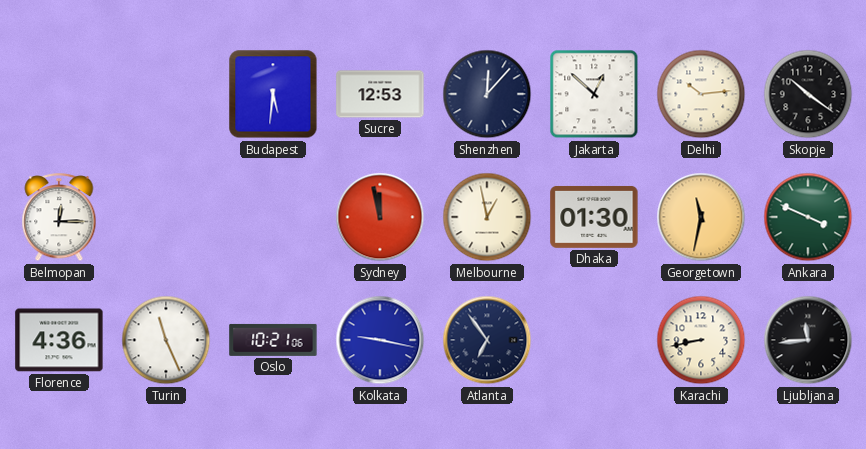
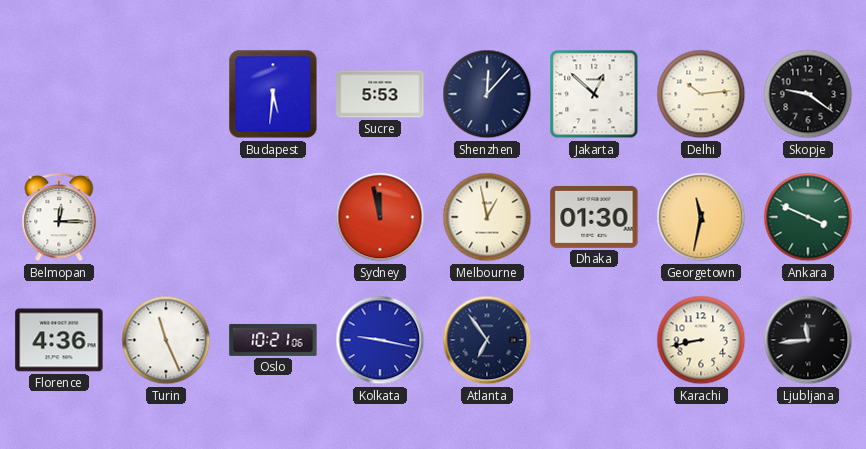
Sucre: 12:53 -> 5:53 (380, 94)
Skopje: 10:21 -> 9:21 (808, 94)
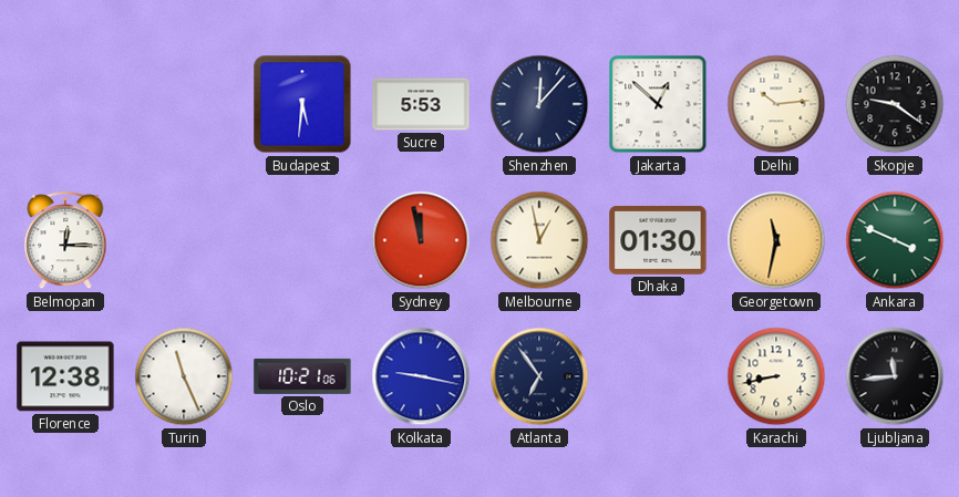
Florence: 4:36 -> 12:38 (65, 376)
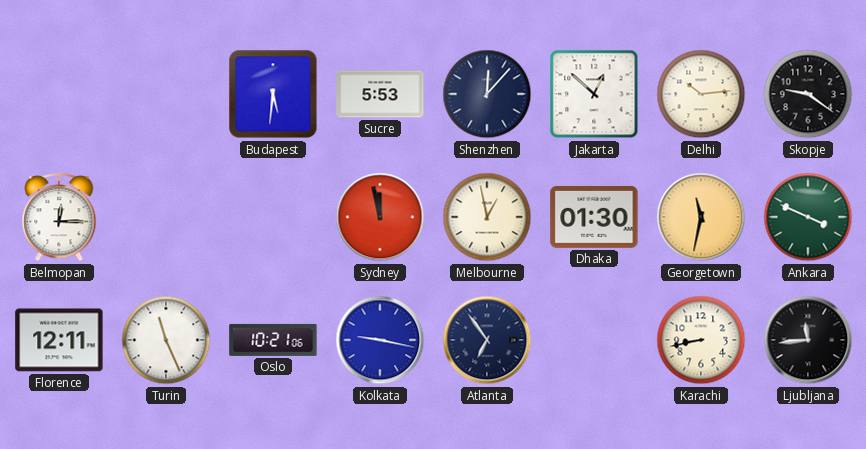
Florence: 12:38 -> 12:11 (59, 340)
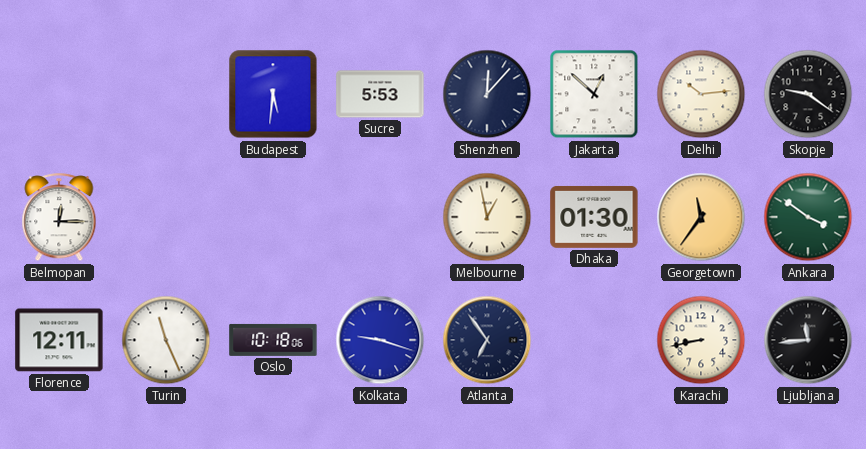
Sydney: 11:58 -> none (380, 217)
Georgetown: 11:32 -> 11:36 (701, 217)
Ankara: 3:49 -> 3:51 (808, 217)
Oslo: 10:21 -> 10:18 (273, 340)
Kolkata: 9:17 -> 9:18 (380, 340)
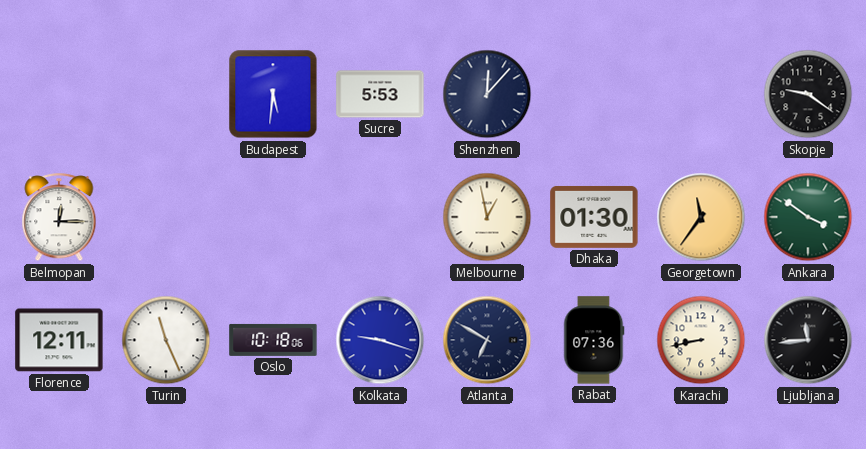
Jakarta: 12:52 -> none (594, 94)
Delhi: 10:14 -> none (701, 94)
Atlanta: 6:54 -> 6:50 (487, 340)
Rabat: none -> 07:36 (594, 340)
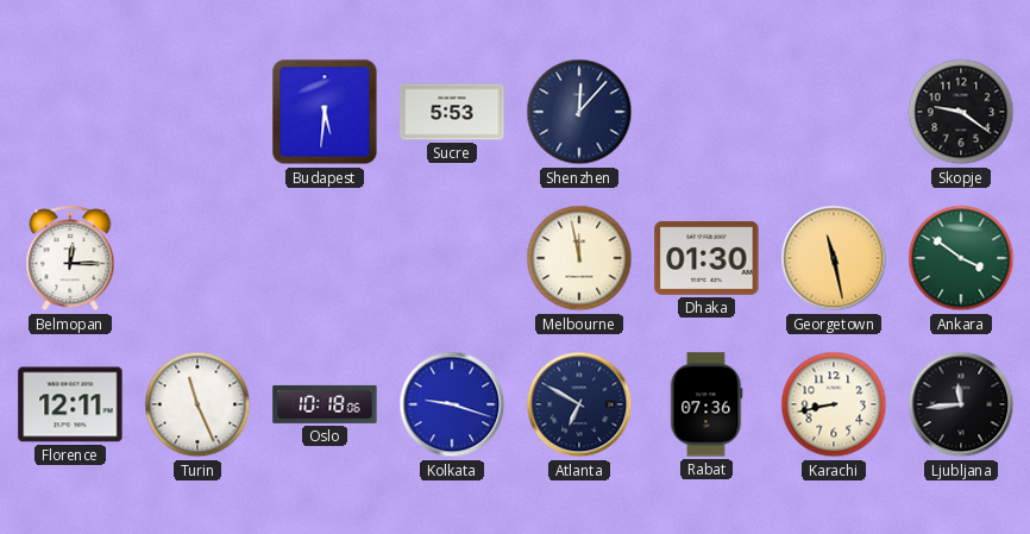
Melbourne: 12:58 -> 11:58 (579, 258)
Georgetown: 11:36 -> 11:28 (834, 258)
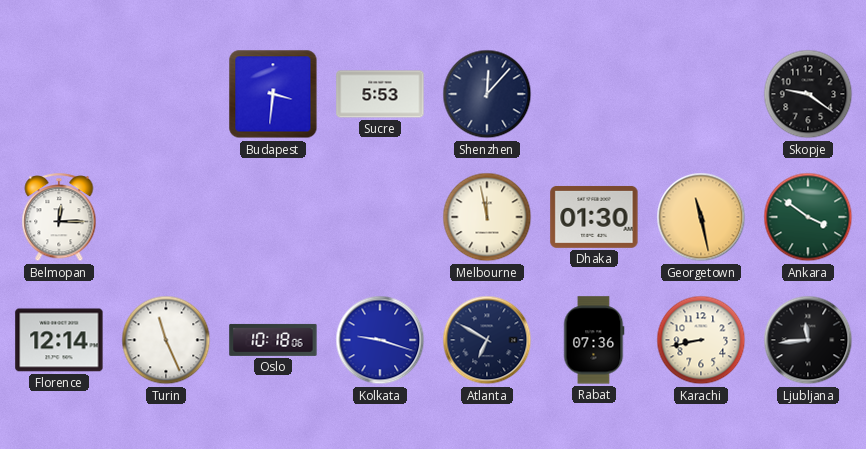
Budapest: 5:31 -> 3:31 (273, 94)
Florence: 12:11 -> 12:14 (59, 340)
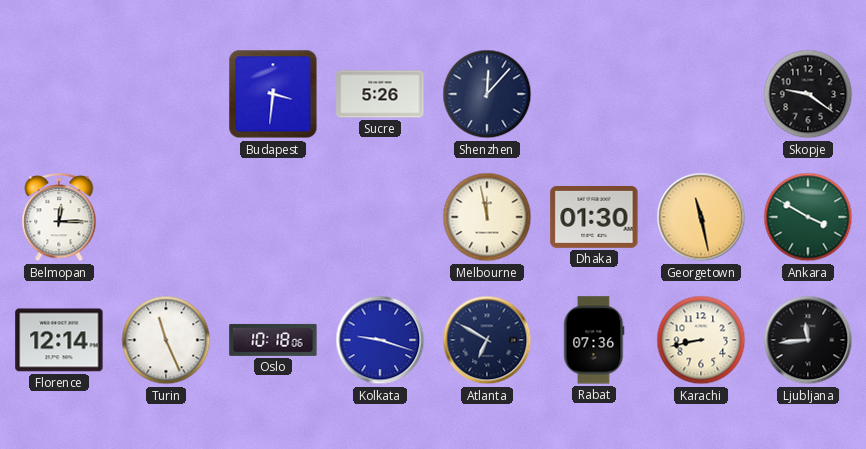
Sucre: 5:53 -> 5:26 (380, 94)
Ankara: 3:51 -> 3:50 (808, 217)
